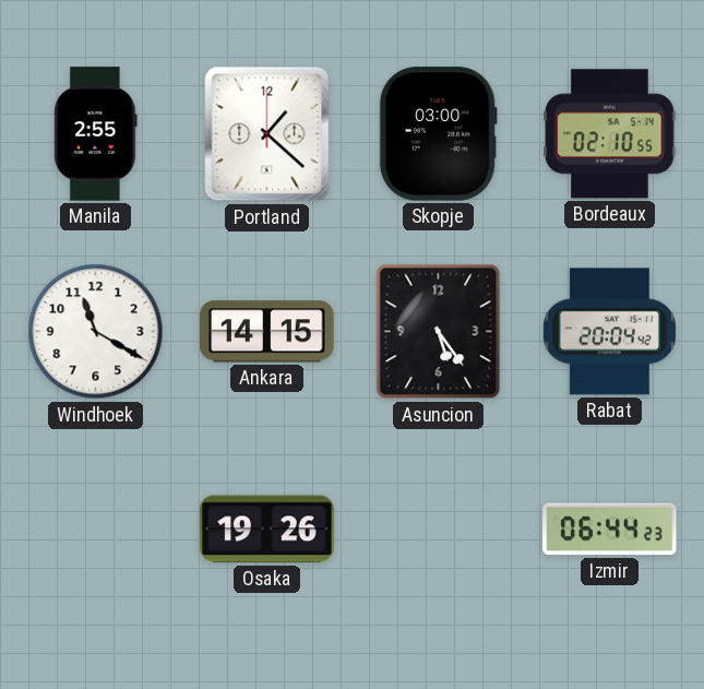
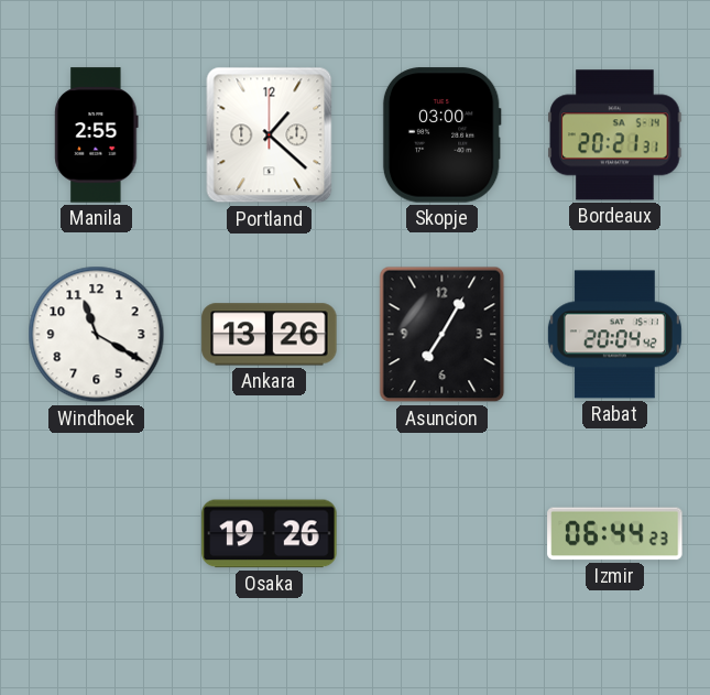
Bordeaux: 02:10 -> 20:21 (615, 135)
Ankara: 14:15 -> 13:26 (270, 335)
Asuncion: 5:24 -> 7:05 (443, 335)
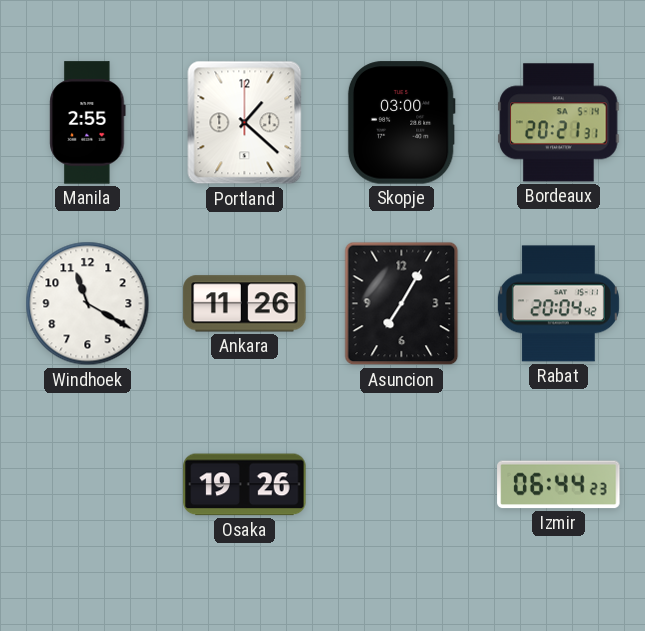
Ankara: 13:26 -> 11:26 (245, 304)
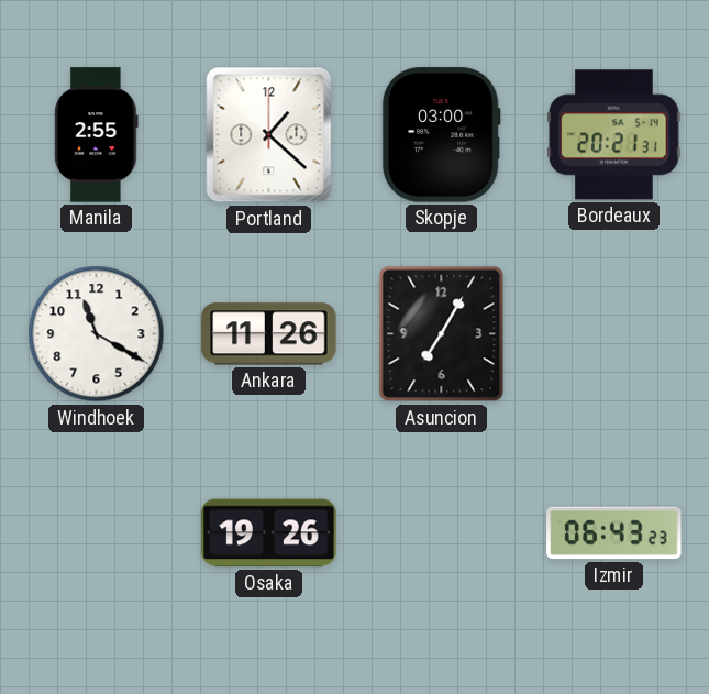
Rabat: 20:04 -> none (558, 304)
Izmir: 06:44 -> 06:43 (614, 533)
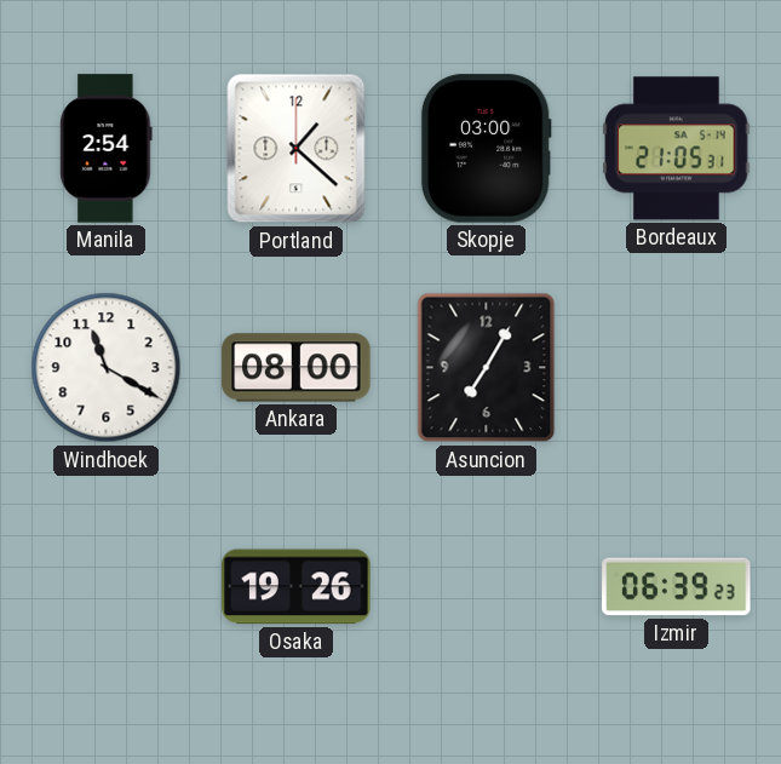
Manila: 2:55 -> 2:54 (107, 149)
Bordeaux: 20:21 -> 21:05 (677, 149)
Ankara: 11:26 -> 08:00 (297, 368)
Izmir: 06:43 -> 06:39 (677, 587)
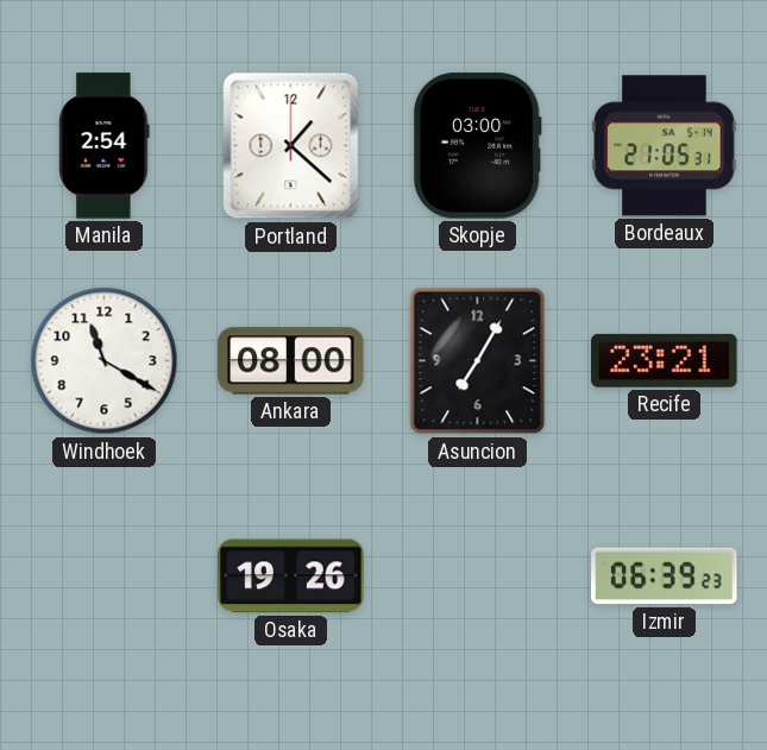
Recife: none -> 23:21 (665, 360)
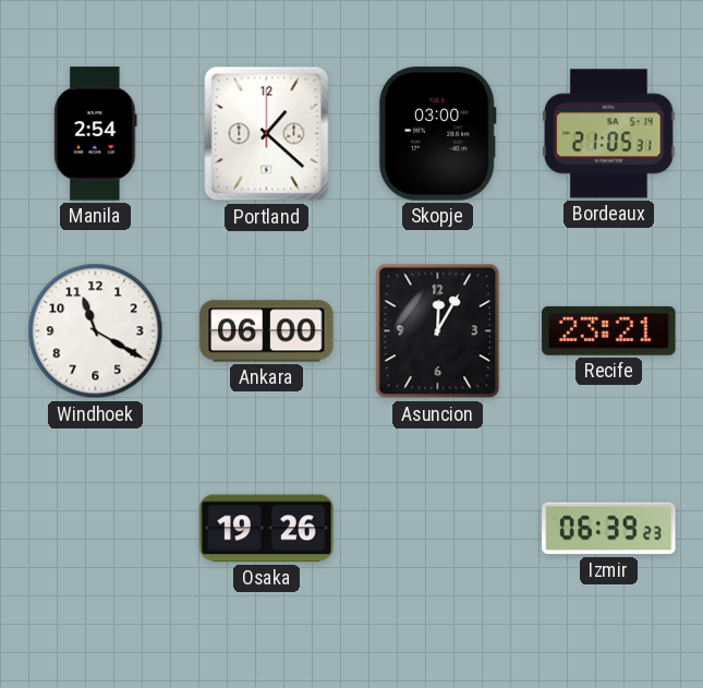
Ankara: 08:00 -> 06:00 (267, 331)
Asuncion: 7:05 -> 12:05 (438, 331)
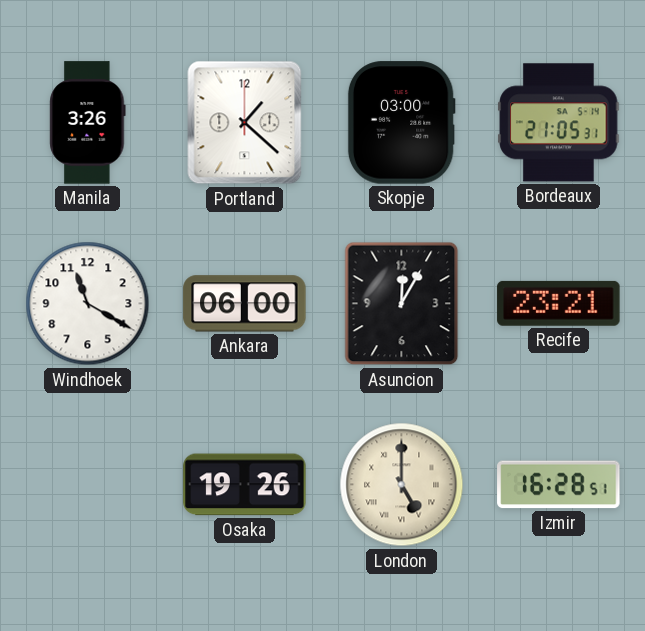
Manila: 2:54 -> 3:26 (88, 123)
London: none -> 5:00 (402, 485)
Izmir: 06:39 -> 16:28 (559, 485)
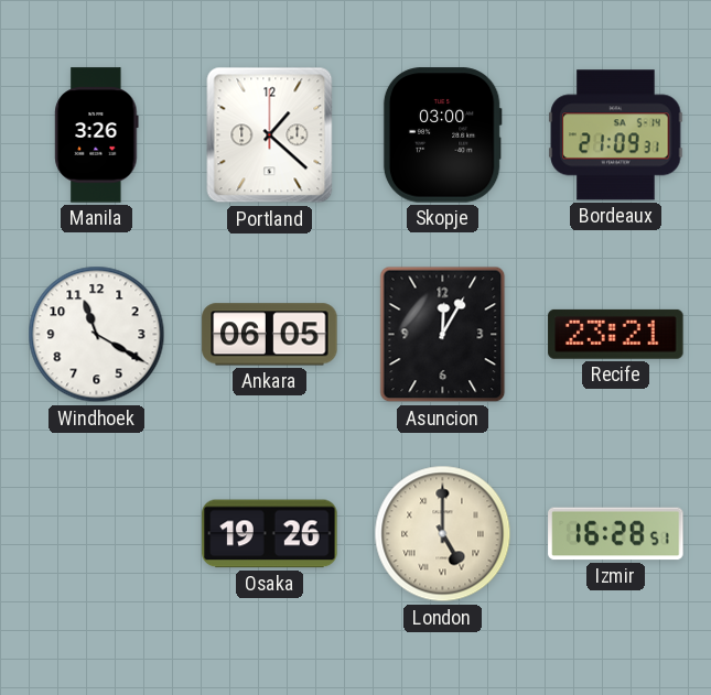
Bordeaux: 21:05 -> 21:09 (616, 135)
Ankara: 06:00 -> 06:05 (270, 335)
